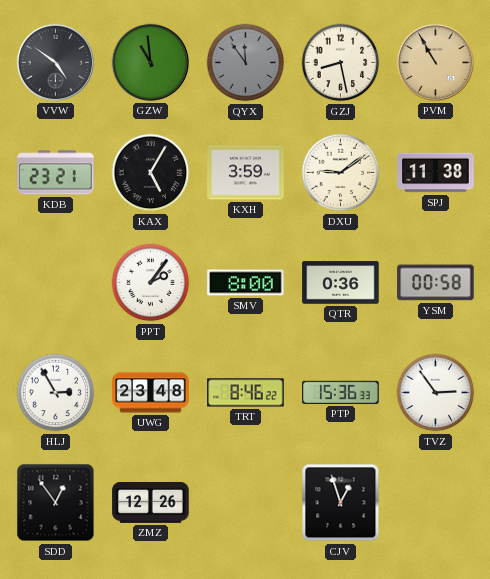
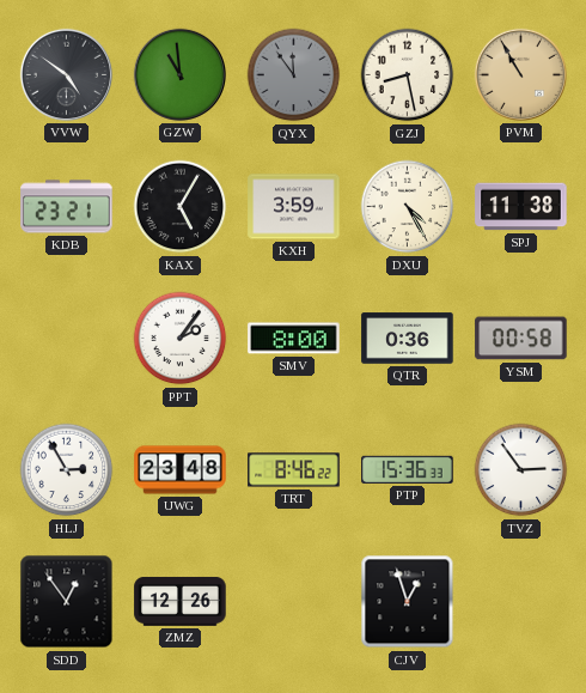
DXU: 9:09 -> 4:25 (408, 207)
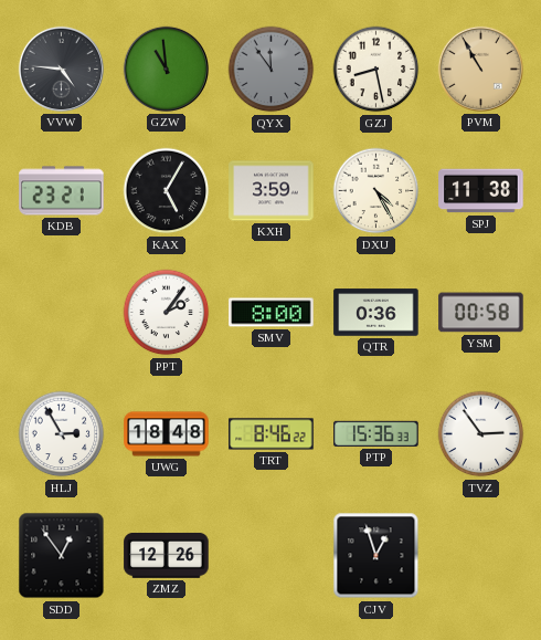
VVW: 4:51 -> 4:46 (61, 69)
UWG: 23:48 -> 18:48 (167, 434)
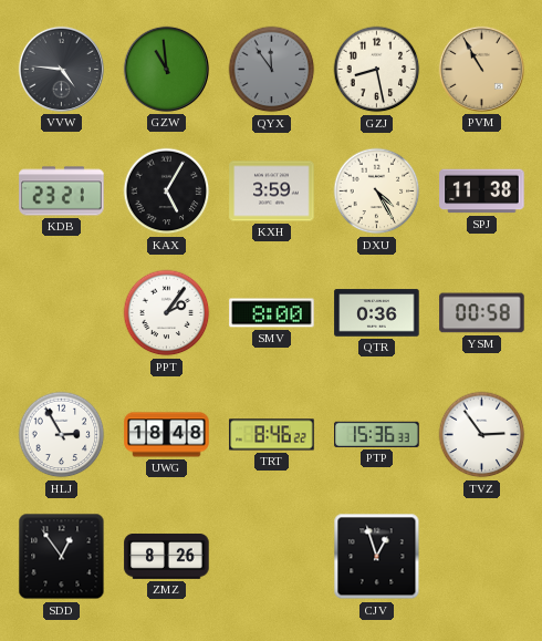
ZMZ: 12:26 -> 8:26 (167, 557)
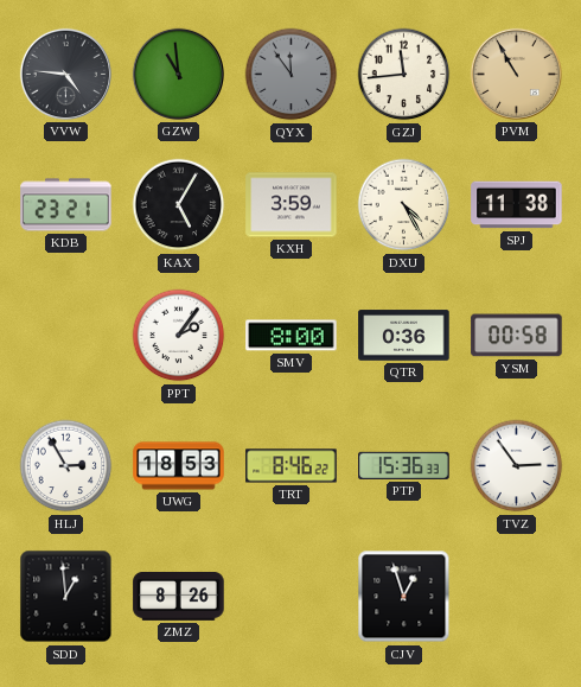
GZJ: 8:28 -> 11:44 (404, 75)
UWG: 18:48 -> 18:53 (179, 466)
SDD: 12:54 -> 12:59 (66, 597)
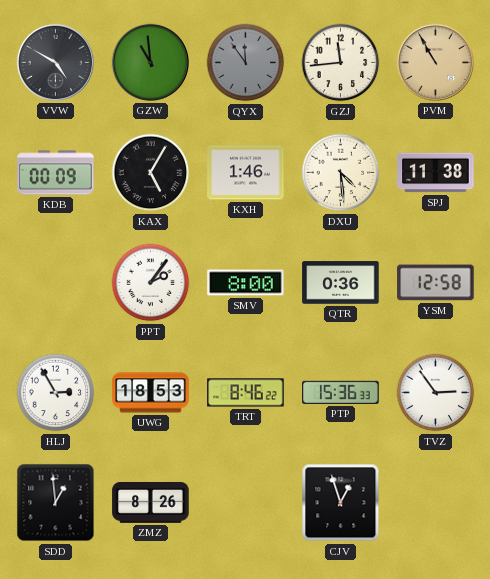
VVW: 4:46 -> 4:50 (55, 62)
KDB: 23:21 -> 00:09 (56, 173)
KXH: 3:59 -> 1:46 (246, 173)
DXU: 4:25 -> 4:29 (341, 173)
YSM: 00:58 -> 12:58 (436, 283)
